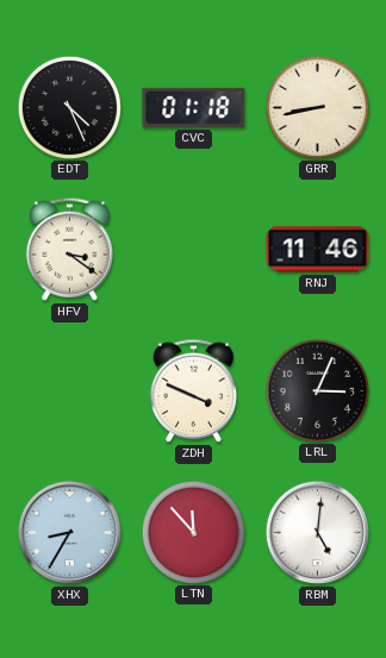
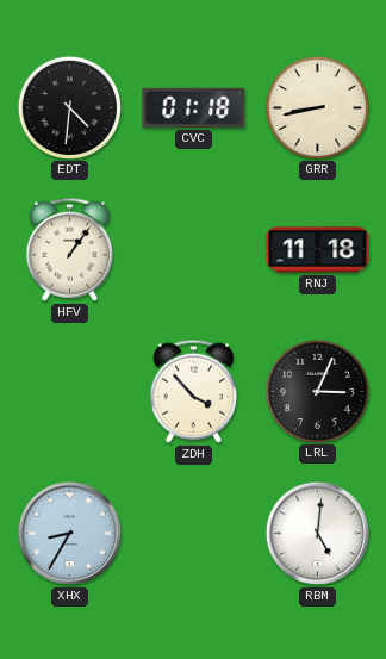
EDT: 4:26 -> 4:31 (69, 107)
HFV: 3:21 -> 1:06 (69, 249)
RNJ: 11:46 -> 11:18 (318, 250)
ZDH: 3:49 -> 3:53 (193, 391)
LTN: 11:53 -> none (193, 532)
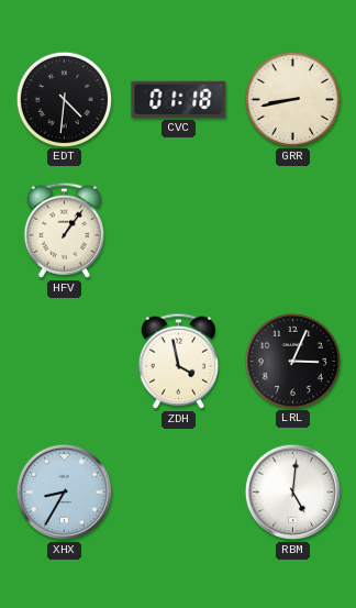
RNJ: 11:18 -> none (318, 250)
ZDH: 3:53 -> 3:58 (178, 361)
